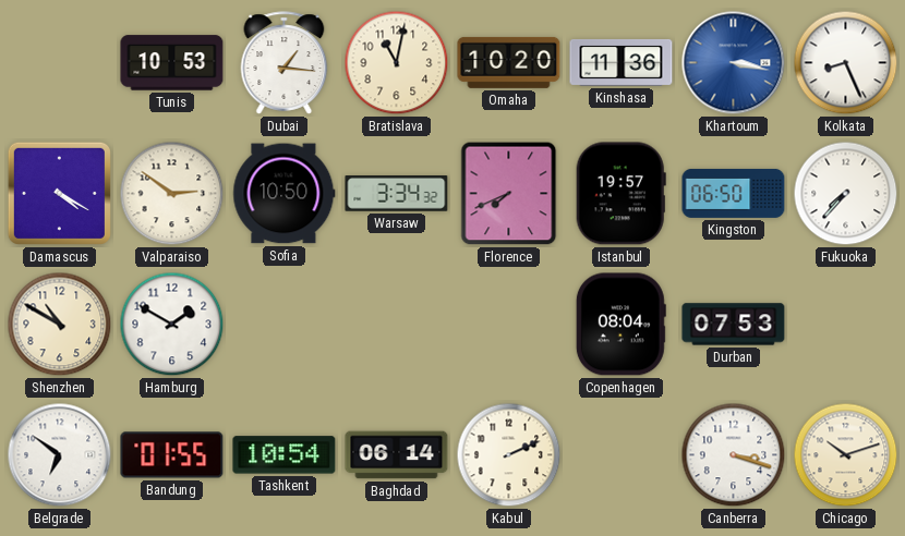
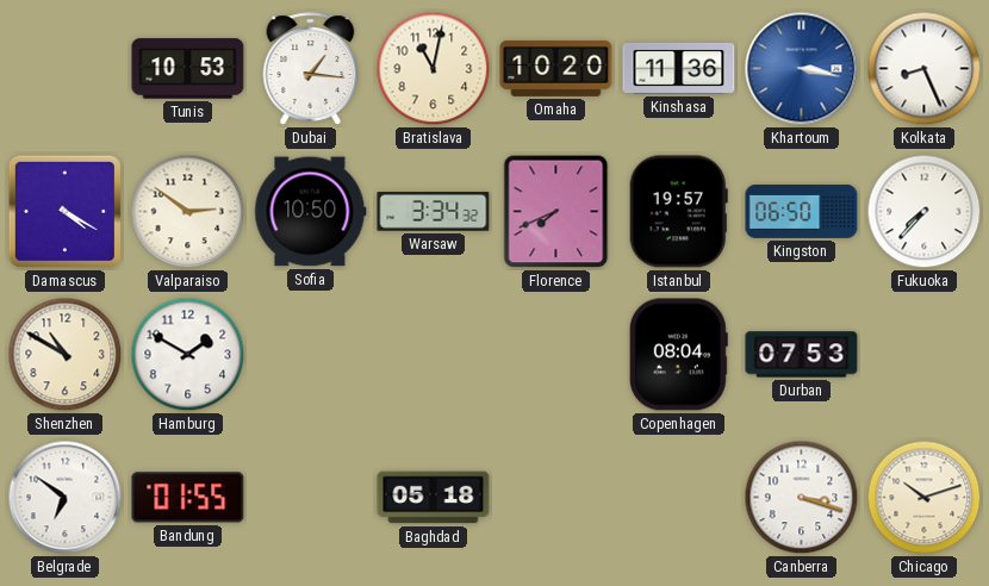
Tashkent: 10:54 -> none (285, 455)
Baghdad: 06:14 -> 05:18 (434, 498)
Kabul: 2:11 -> none (509, 455)
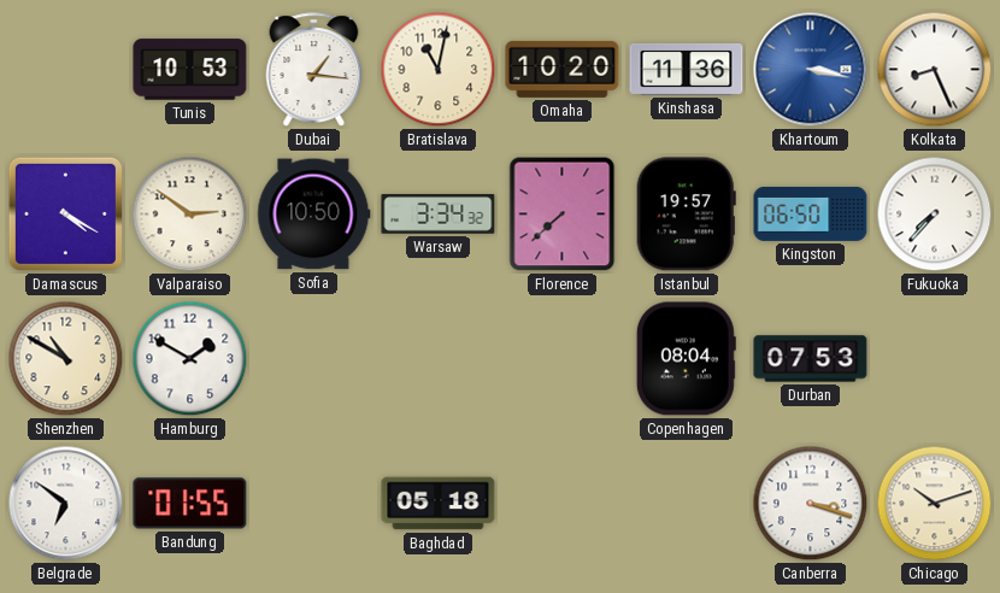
Florence: 7:41 -> 7:38 (563, 215)
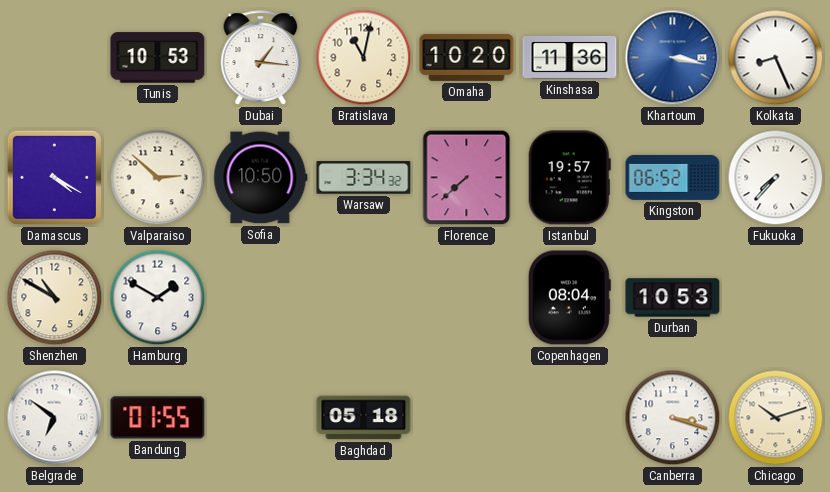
Valparaiso: 2:51 -> 2:52 (158, 178)
Kingston: 06:50 -> 06:52 (673, 177)
Durban: 07:53 -> 10:53 (673, 298)
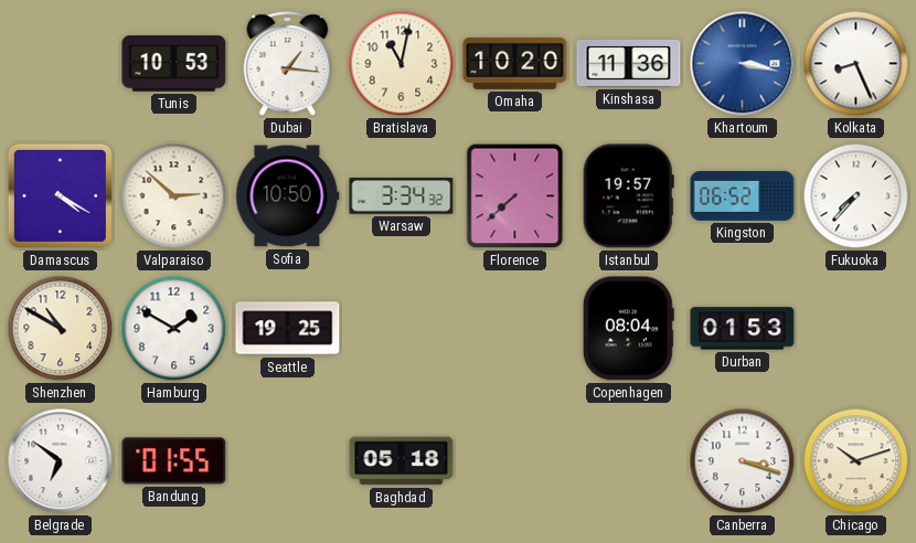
Seattle: none -> 19:25 (288, 329)
Durban: 10:53 -> 01:53 (743, 329)
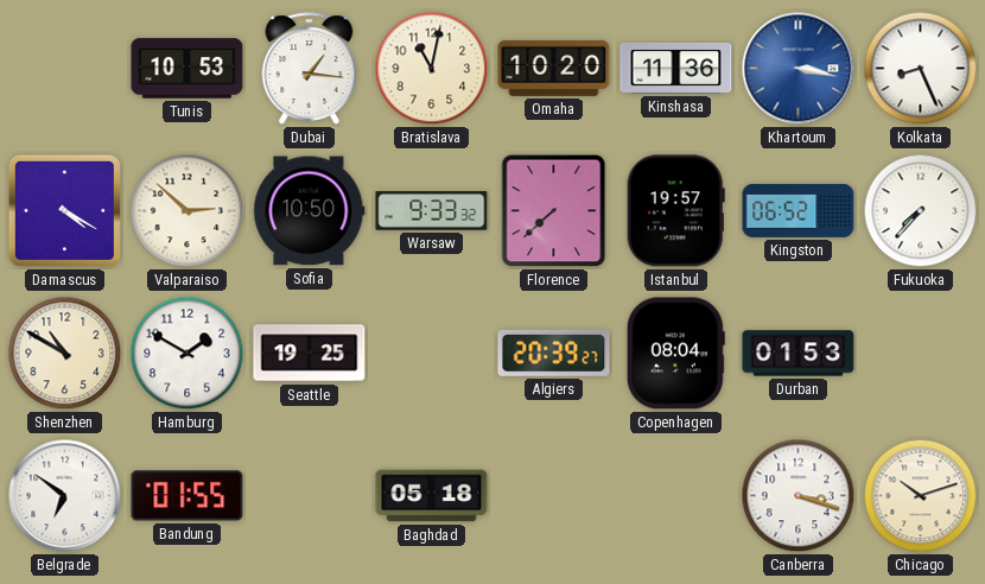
Warsaw: 3:34 -> 9:33 (432, 211)
Algiers: none -> 20:39 (554, 353)
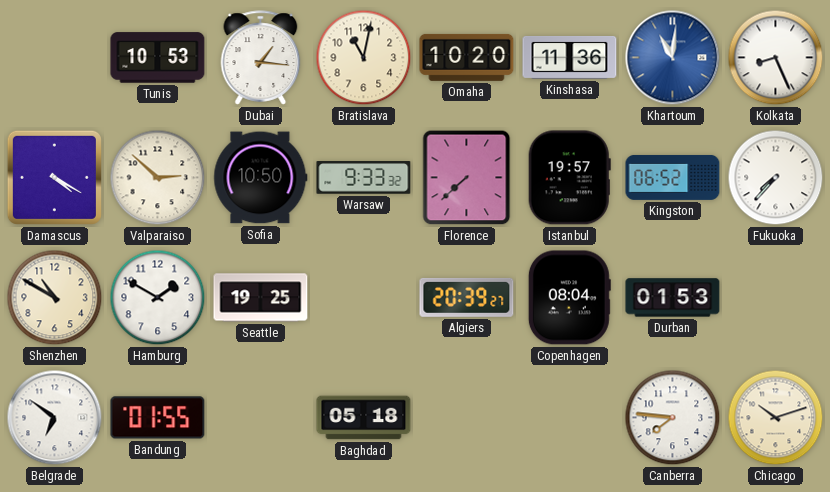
Khartoum: 3:17 -> 11:01 (673, 58)
Canberra: 3:18 -> 7:46 (673, 418)
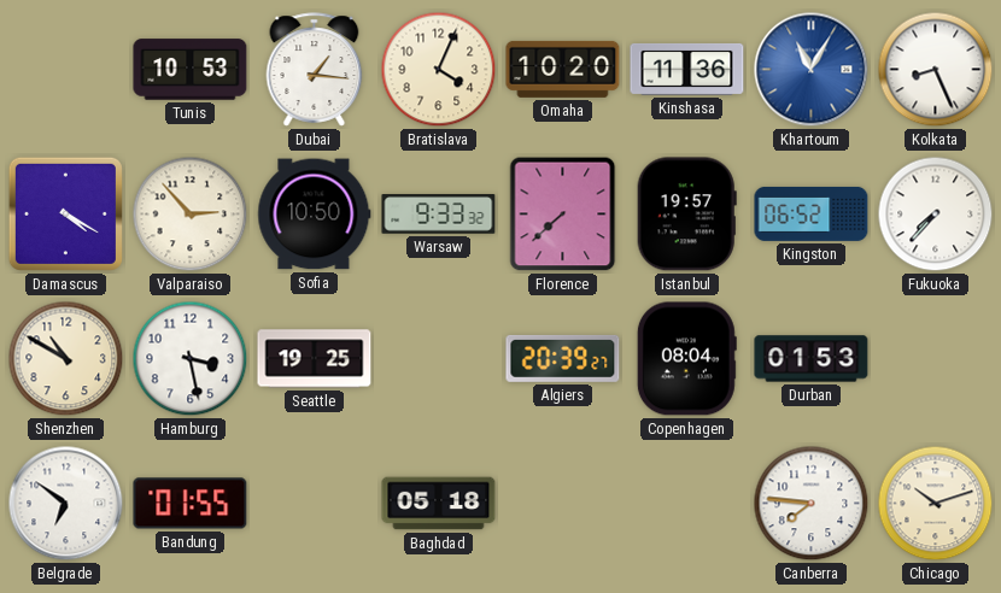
Bratislava: 11:02 -> 4:04 (439, 70)
Khartoum: 11:01 -> 11:05 (812, 70)
Valparaiso: 2:52 -> 2:53 (191, 215)
Hamburg: 1:50 -> 3:28 (191, 359)
